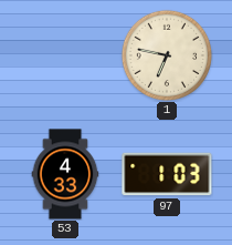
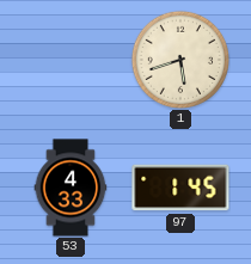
1: 6:47 -> 5:42 (179, 59)
97: 1:03 -> 1:45 (180, 188)
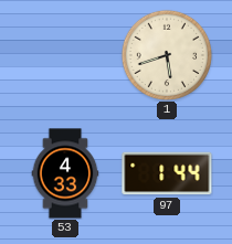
97: 1:45 -> 1:44 (167, 173)
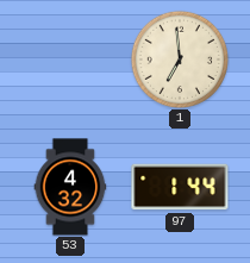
1: 5:42 -> 6:59 (179, 58)
53: 4:33 -> 4:32 (70, 187)
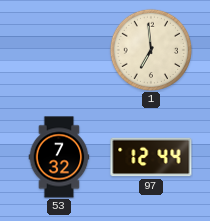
53: 4:32 -> 7:32 (59, 157)
97: 1:44 -> 12:44 (151, 157)
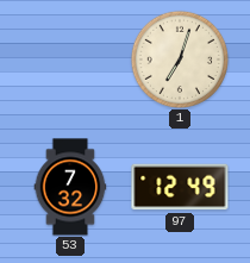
1: 6:59 -> 7:03 (179, 58)
97: 12:44 -> 12:49 (180, 187)
